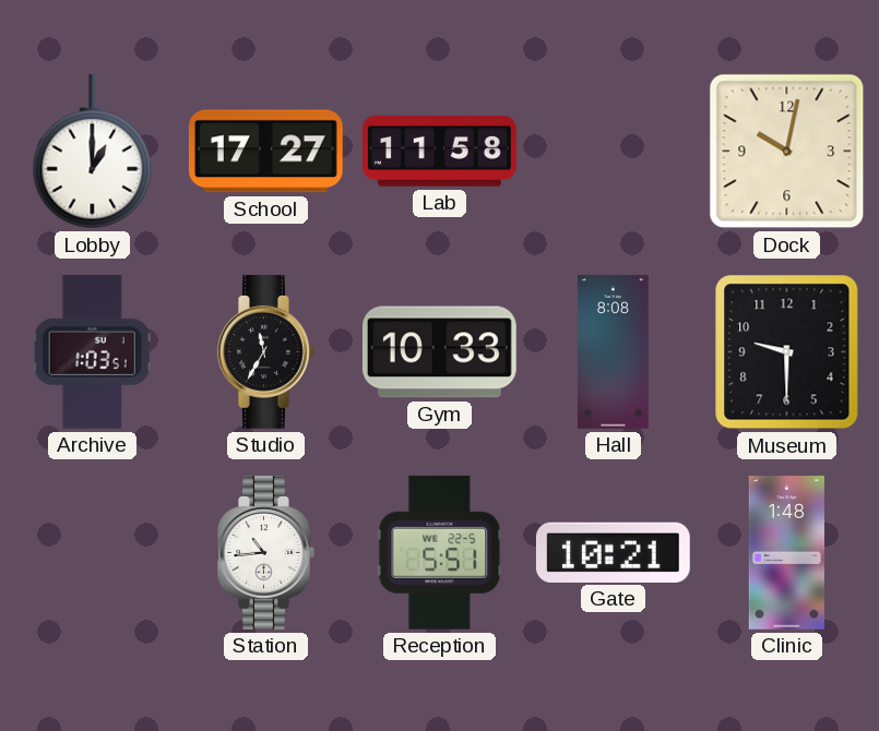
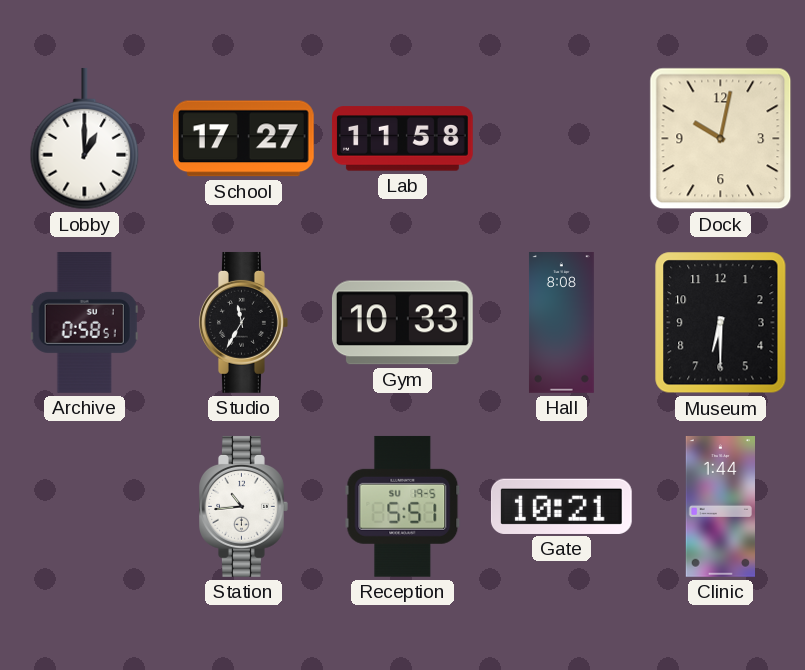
Archive: 1:03 -> 0:58 (84, 323)
Museum: 9:30 -> 6:30 (721, 323)
Reception date: WE 22-5 -> SU 19-5 (403, 506)
Clinic: 1:48 -> 1:44 (720, 507)
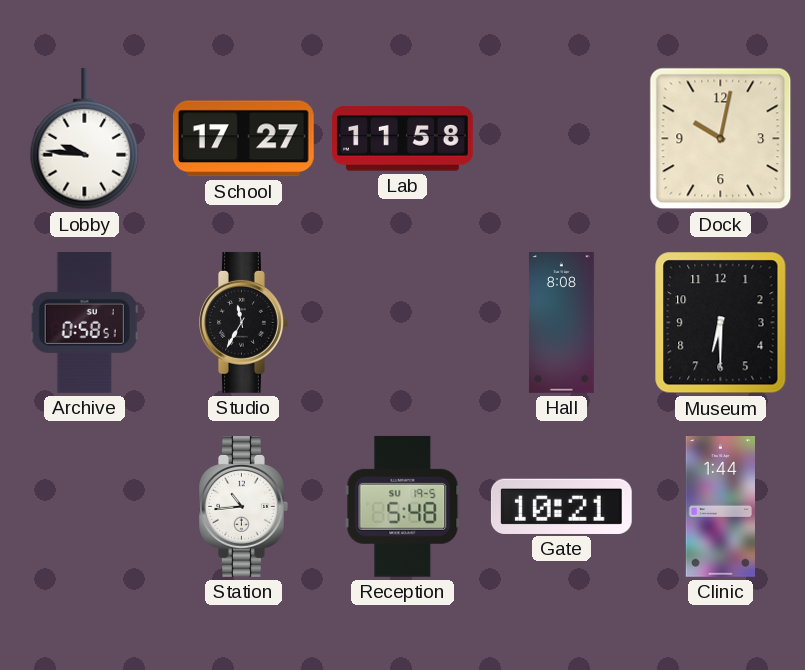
Lobby: 1:00 -> 9:46 (85, 139)
Gym: 10:33 -> none (402, 323)
Reception: 5:51 -> 5:48 (403, 506)
